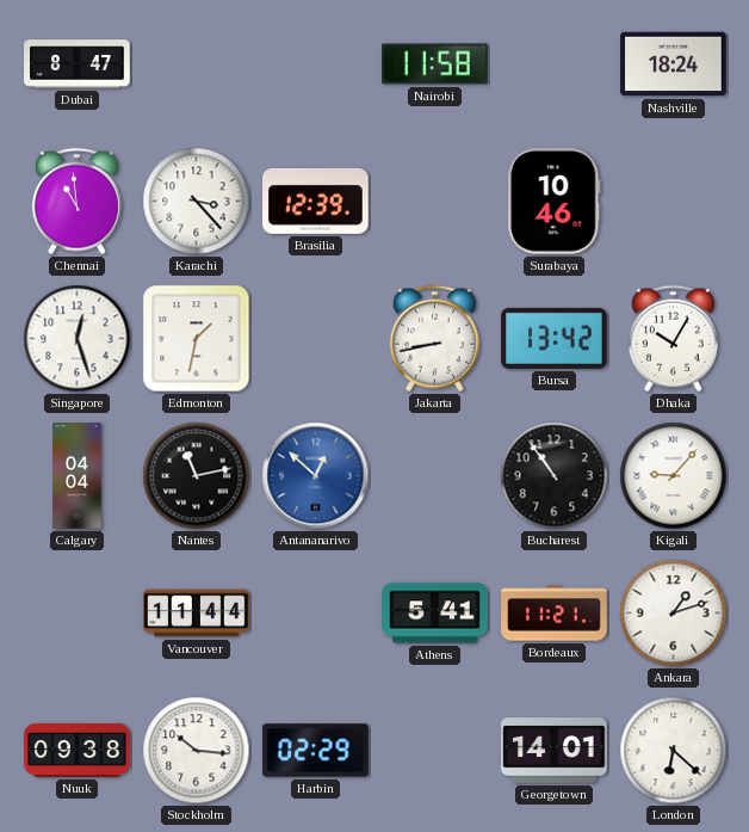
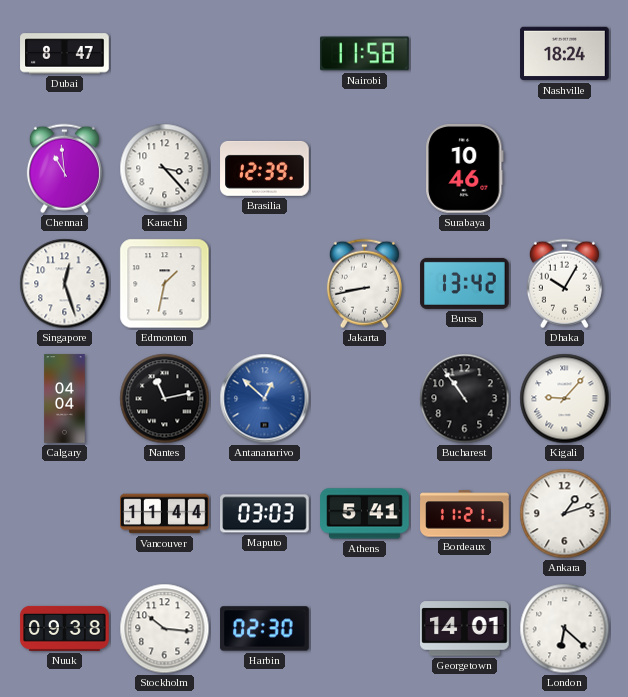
Maputo: none -> 03:03 (265, 514)
Harbin: 02:29 -> 02:30 (265, 629)
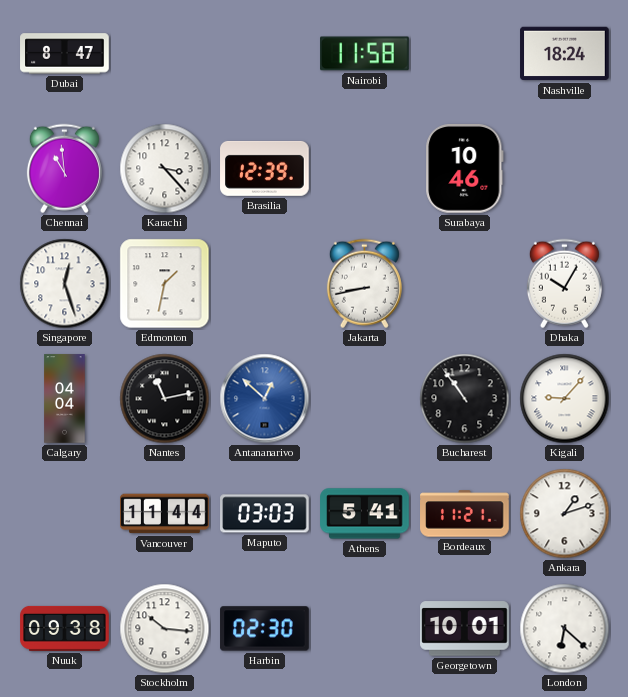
Bursa: 13:42 -> none (465, 283)
Georgetown: 14:01 -> 10:01 (465, 629)
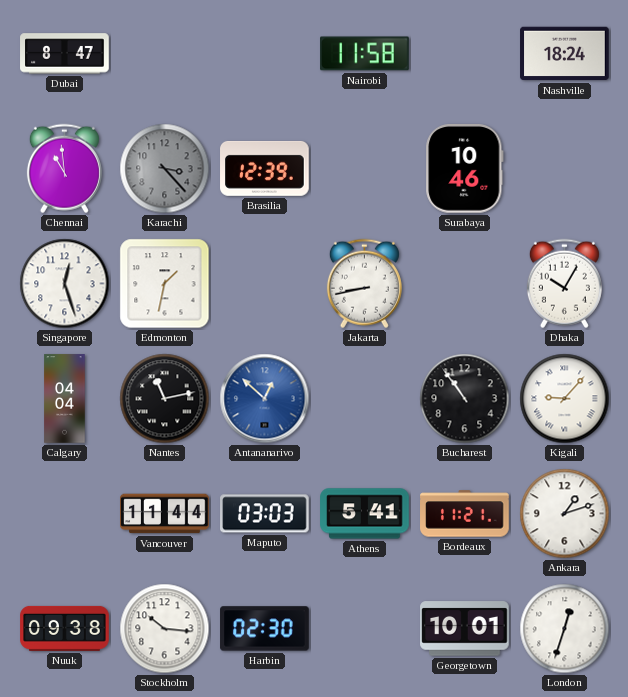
Karachi dial: white -> grey (165, 169)
London: 6:22 -> 12:33 (565, 629)
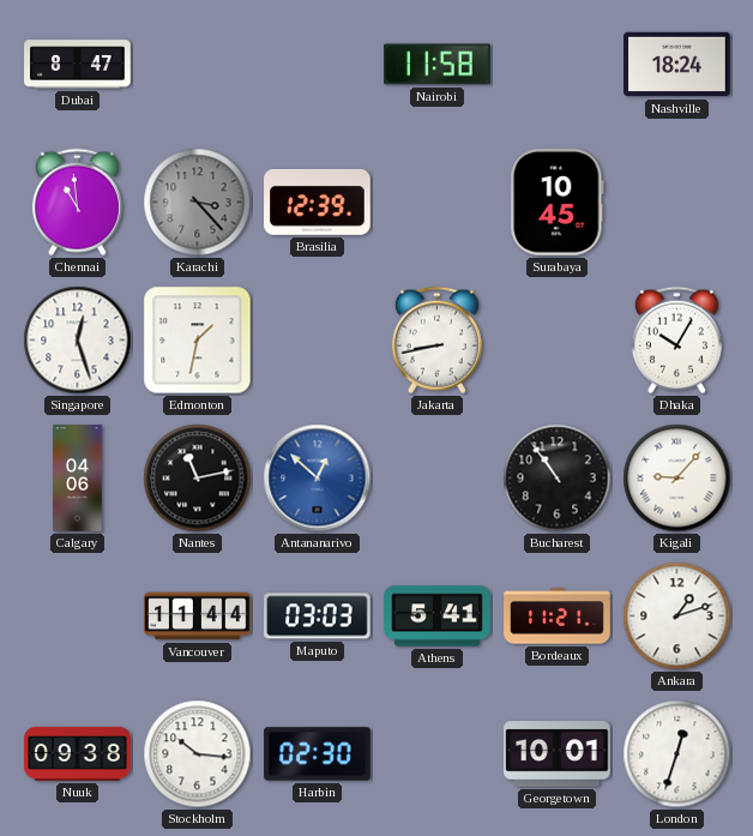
Surabaya: 10:46 -> 10:45 (558, 203)
Calgary: 04:04 -> 04:06 (78, 479)
